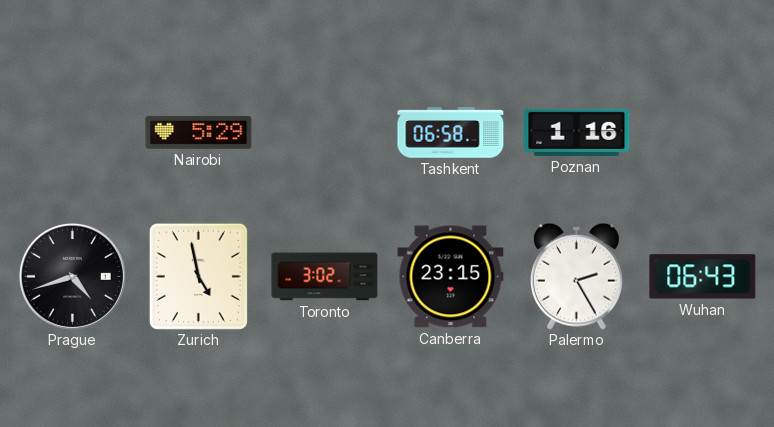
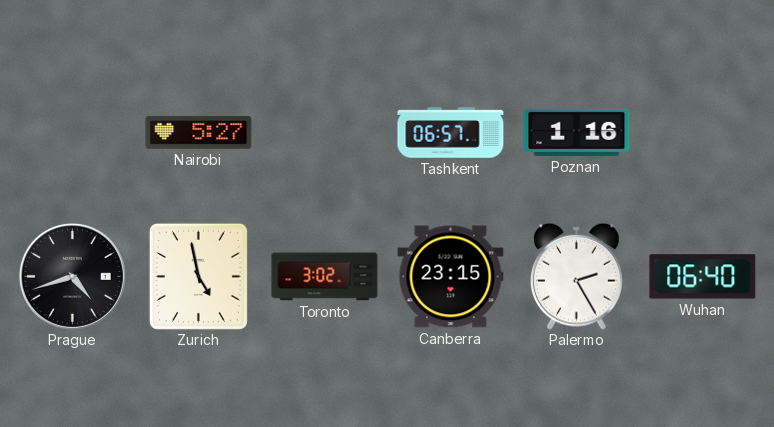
Nairobi: 5:29 -> 5:27 (199, 132)
Tashkent: 06:58 -> 06:57 (451, 133)
Wuhan: 06:43 -> 06:40 (703, 277)
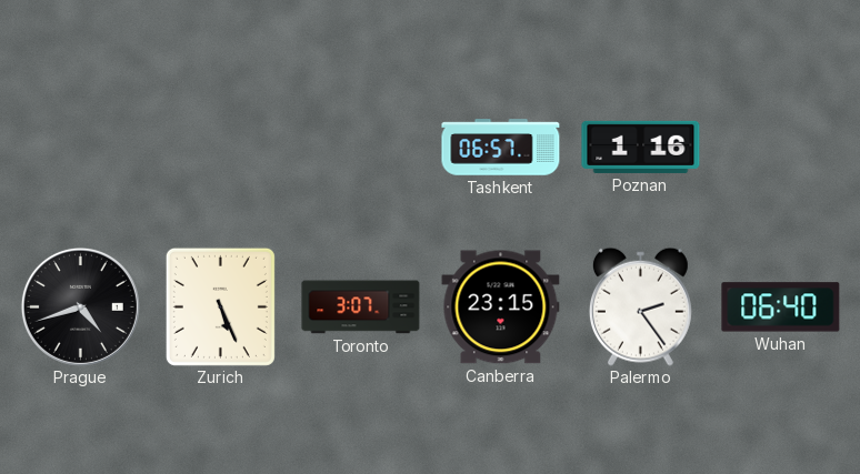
Nairobi: 5:27 -> none (199, 132)
Zurich: 4:58 -> 5:26 (220, 306)
Toronto: 3:02 -> 3:07 (361, 307)
Palermo: 2:25 -> 2:24 (640, 306)
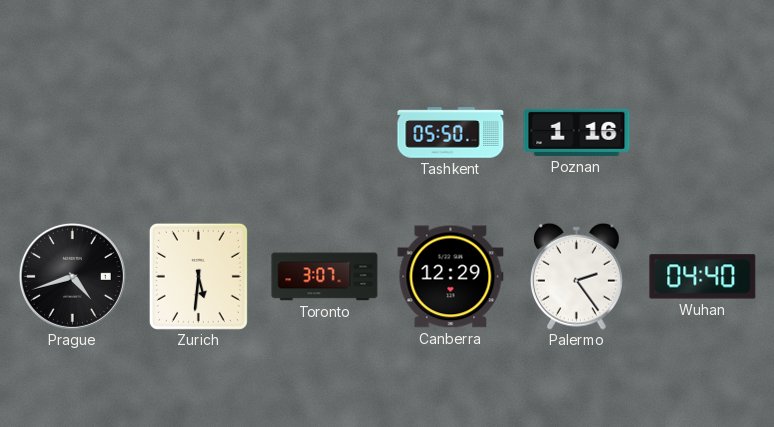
Tashkent: 06:57 -> 05:50 (451, 133)
Zurich: 5:26 -> 5:31 (198, 276)
Canberra: 23:15 -> 12:29 (451, 277)
Wuhan: 06:40 -> 04:40 (703, 277)
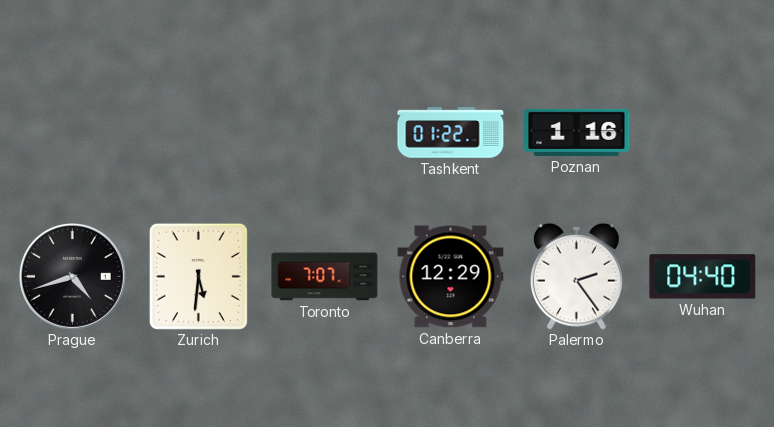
Tashkent: 05:50 -> 01:22 (451, 133)
Toronto: 3:07 -> 7:07 (325, 277)
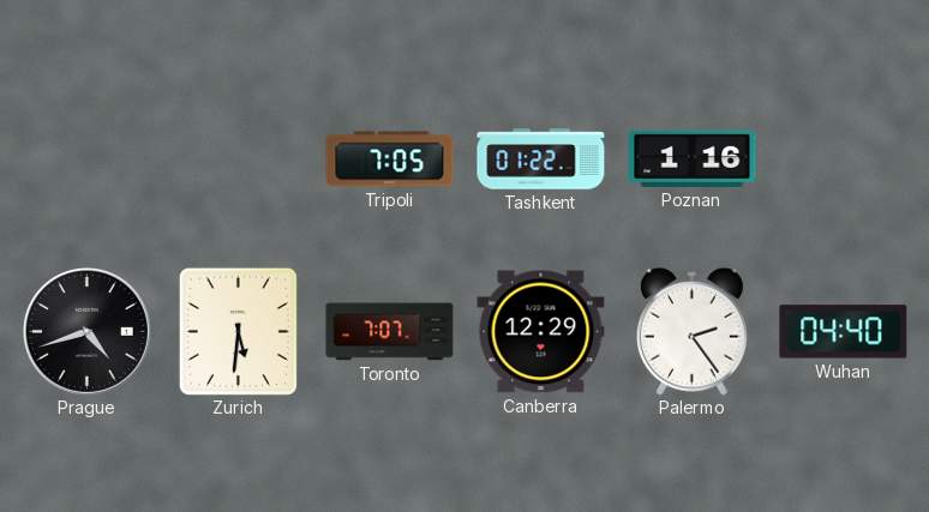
Tripoli: none -> 7:05 (390, 159)
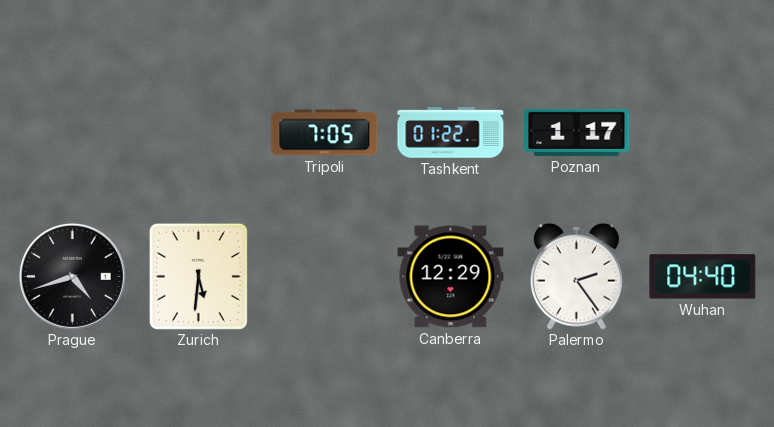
Poznan: 1:16 -> 1:17 (577, 132)
Toronto: 7:07 -> none (390, 332)
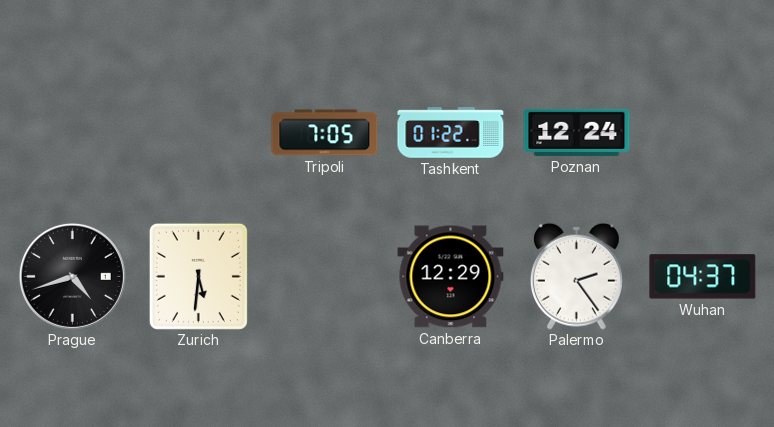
Poznan: 1:17 -> 12:24 (577, 132)
Wuhan: 04:40 -> 04:37 (703, 277)
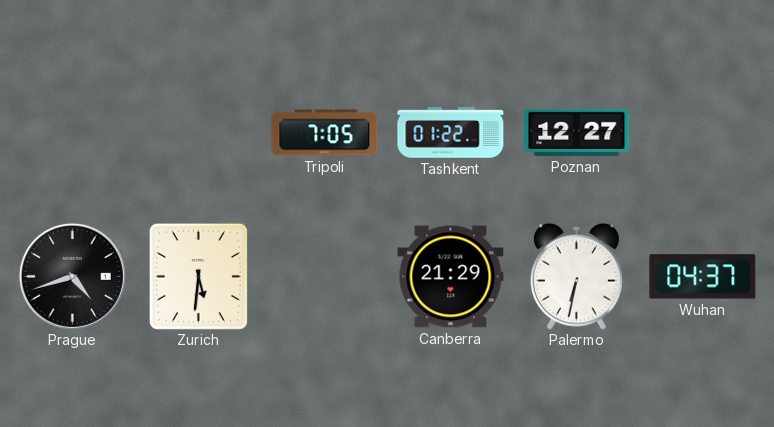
Poznan: 12:24 -> 12:27 (577, 132)
Canberra: 12:29 -> 21:29 (451, 277)
Palermo: 2:24 -> 6:32 (576, 276)
